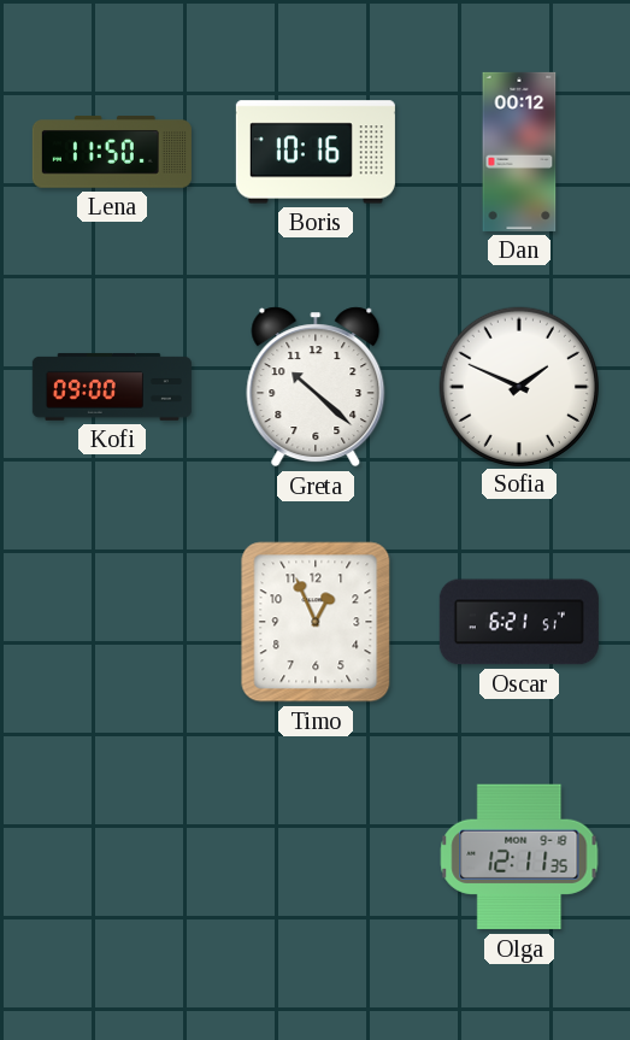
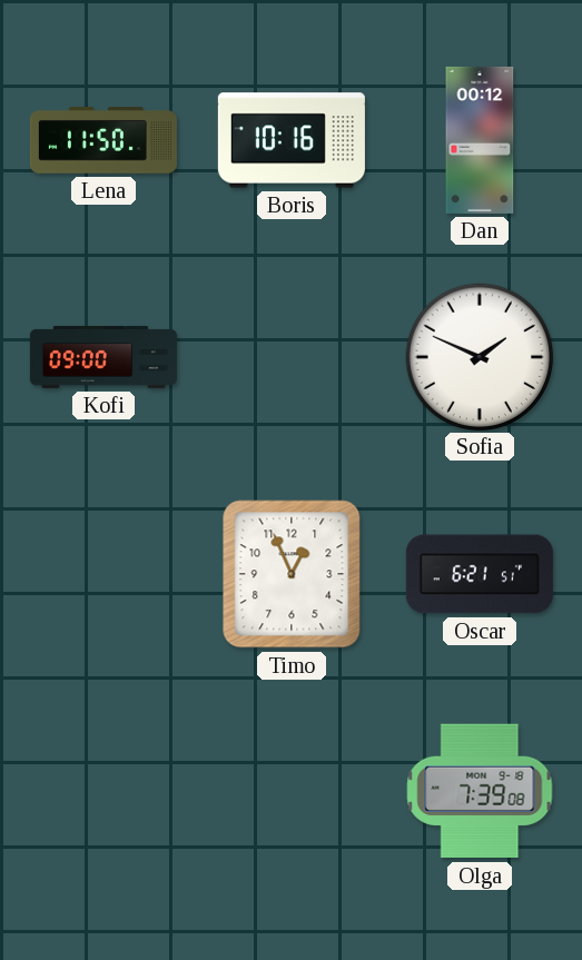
Greta: 10:22 -> none (316, 387)
Olga: 12:11 -> 7:39 (480, 791)
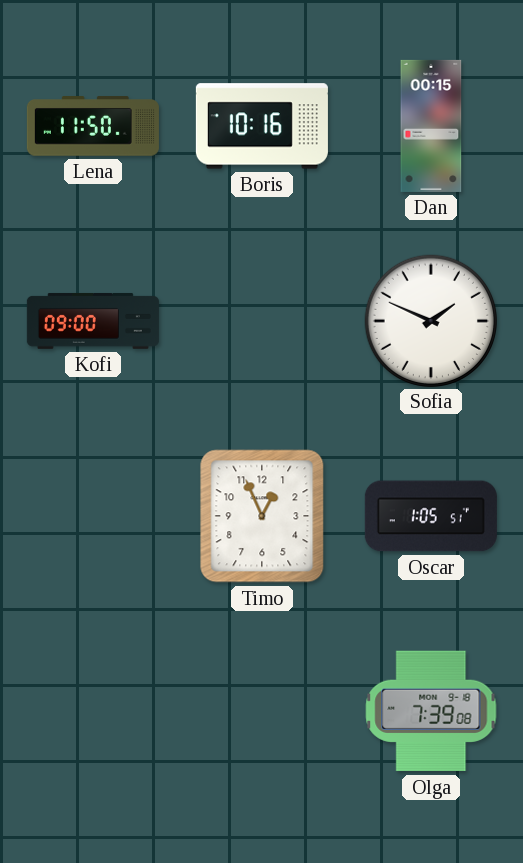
Dan: 00:12 -> 00:15 (431, 126)
Oscar: 6:21 -> 1:05 (431, 516)
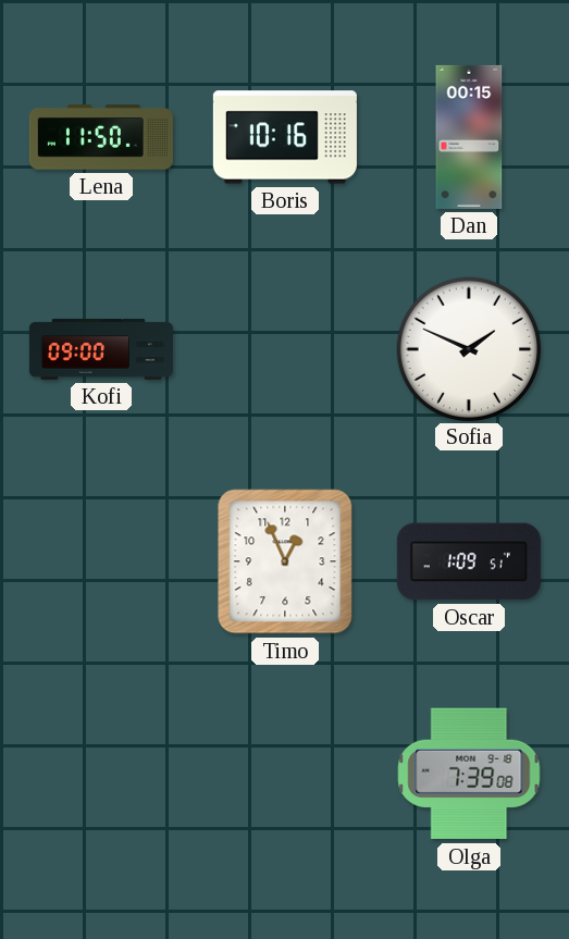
Oscar: 1:05 -> 1:09 (469, 561)
